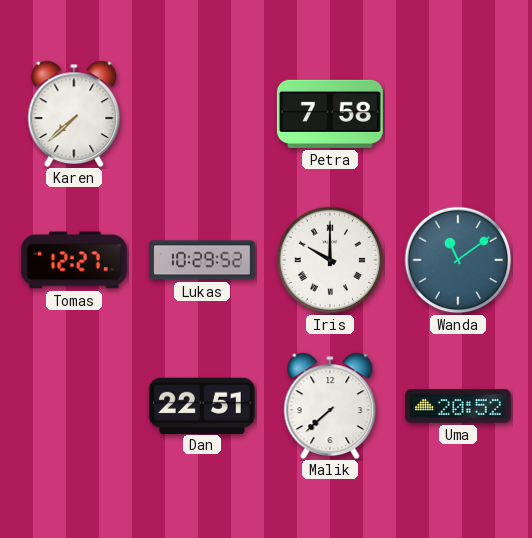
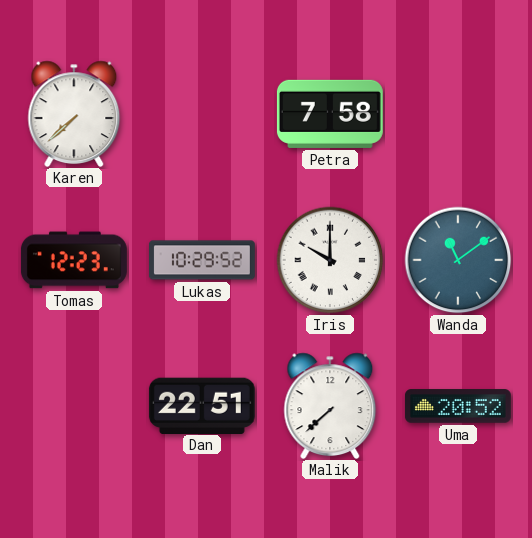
Tomas: 12:27 -> 12:23 (74, 260)
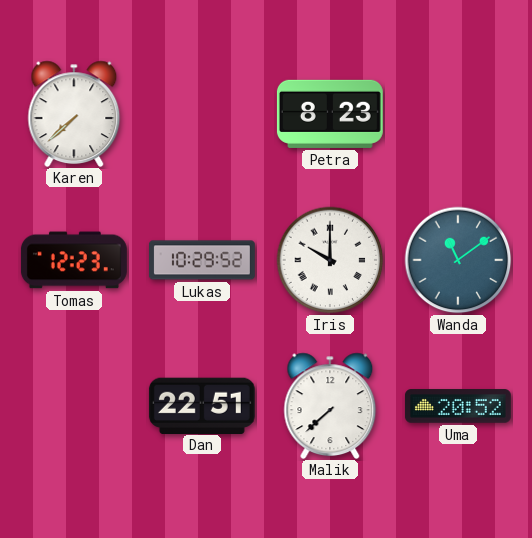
Petra: 7:58 -> 8:23 (330, 114)
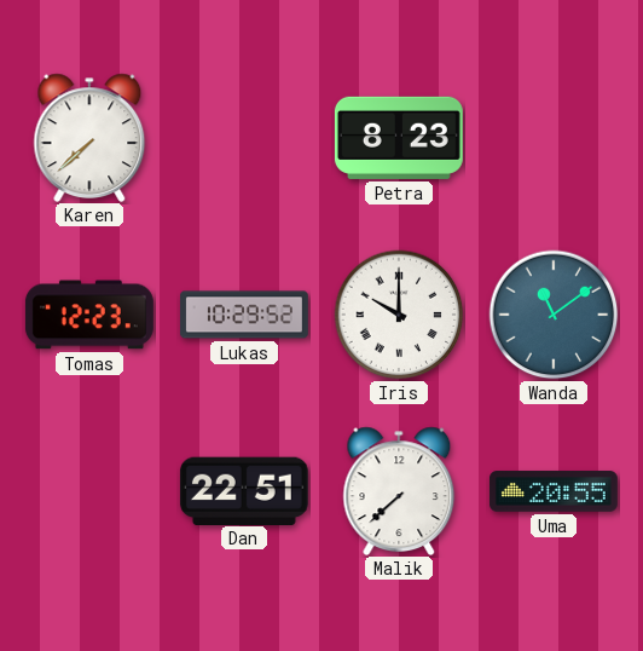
Uma: 20:52 -> 20:55 (554, 491)
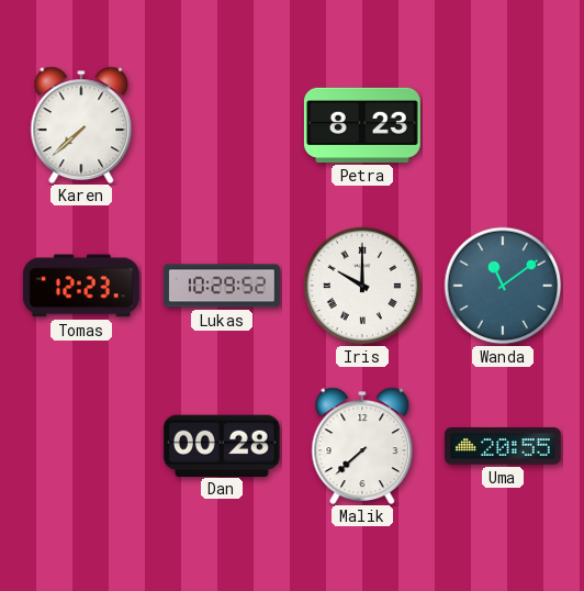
Dan: 22:51 -> 00:28 (222, 445)
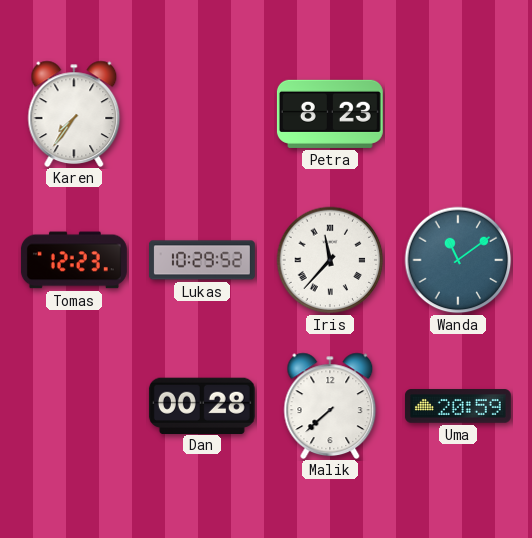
Karen: 7:38 -> 7:36 (74, 113)
Iris: 10:00 -> 11:37 (330, 260)
Uma: 20:55 -> 20:59 (458, 406)
